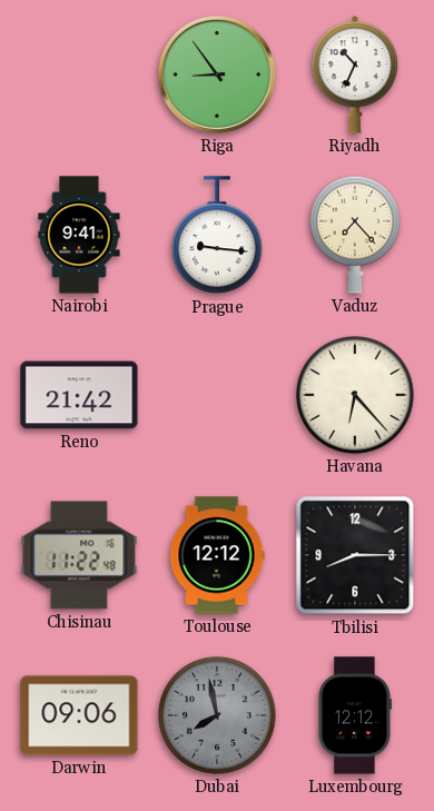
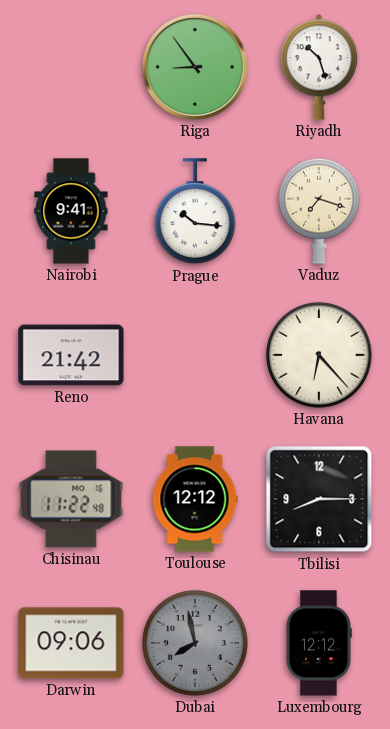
Riyadh: 10:34 -> 10:27 (319, 67)
Prague: 9:16 -> 10:16 (195, 212)
Vaduz: 7:23 -> 7:18 (319, 211)
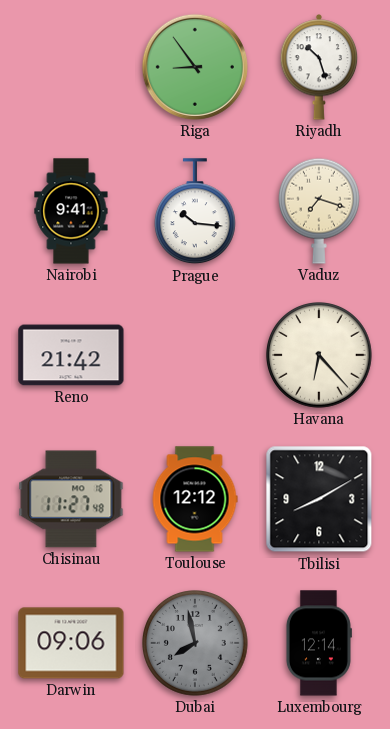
Chisinau: 11:22 -> 11:27 (71, 499)
Tbilisi: 8:15 -> 8:10 (319, 499)
Luxembourg: 12:12 -> 12:14 (318, 643)
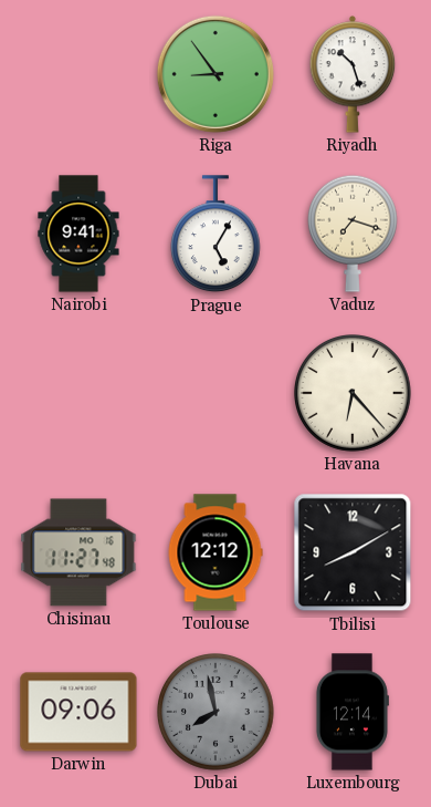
Prague: 10:16 -> 5:05 (215, 235)
Reno: 21:42 -> none (71, 355)
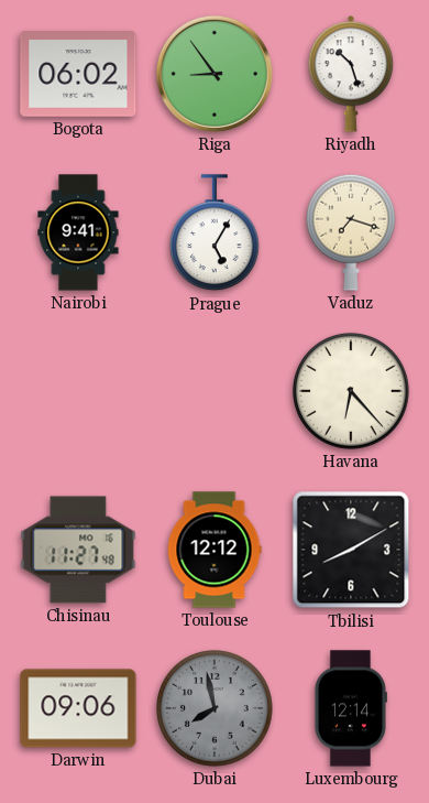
Bogota: none -> 06:02 (78, 74)
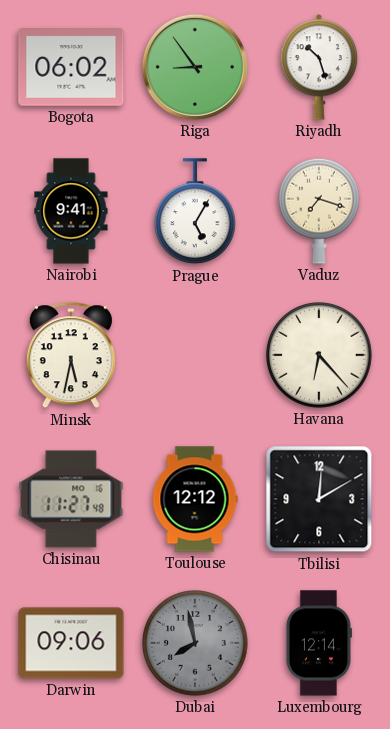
Minsk: none -> 5:32 (71, 356)
Tbilisi: 8:10 -> 12:10 (319, 499)
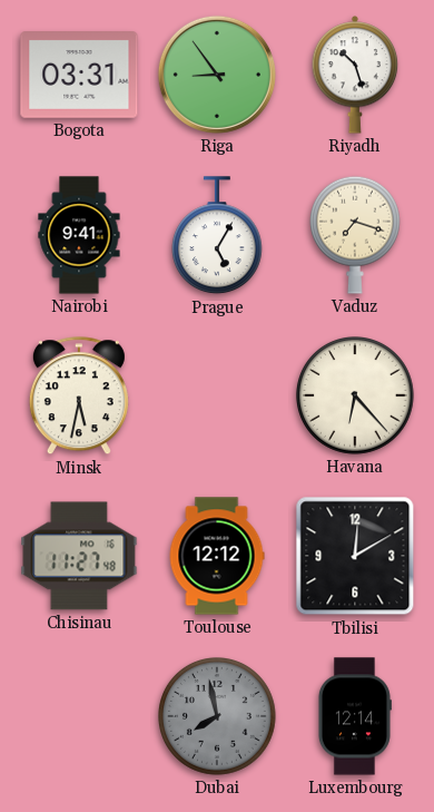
Bogota: 06:02 -> 03:31 (79, 75)
Darwin: 09:06 -> none (71, 643)
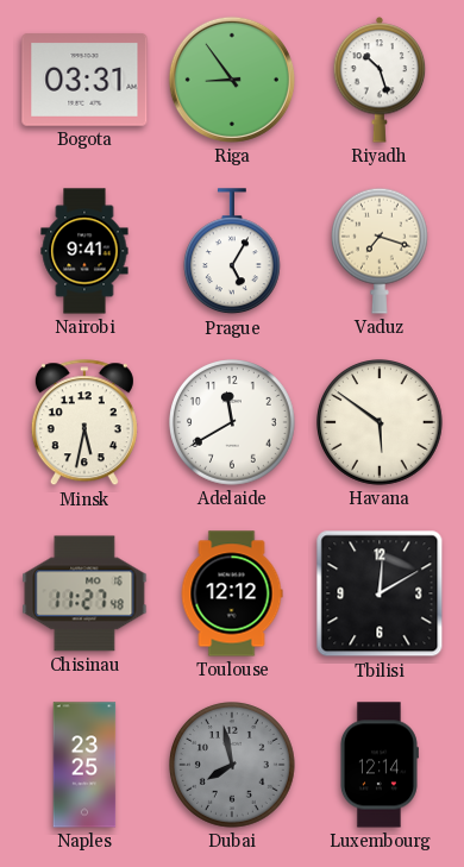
Adelaide: none -> 11:40 (233, 423)
Havana: 6:23 -> 5:51 (381, 423)
Naples: none -> 23:25 (84, 765)
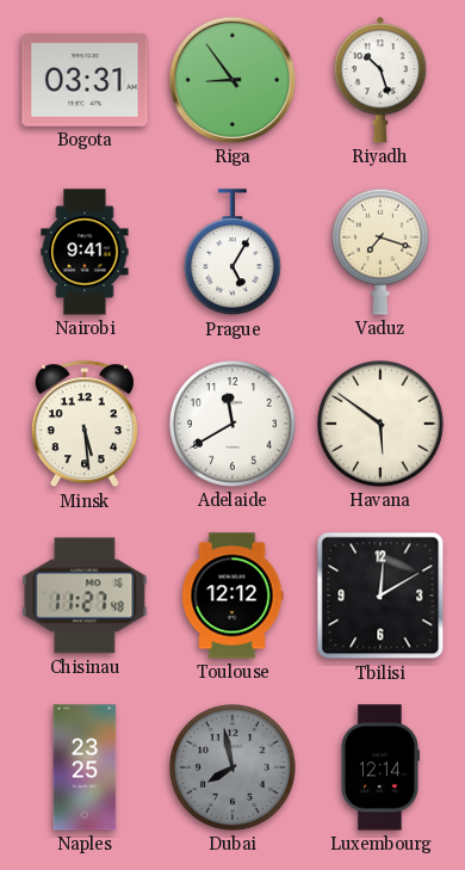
Minsk: 5:32 -> 5:29 (85, 425)
